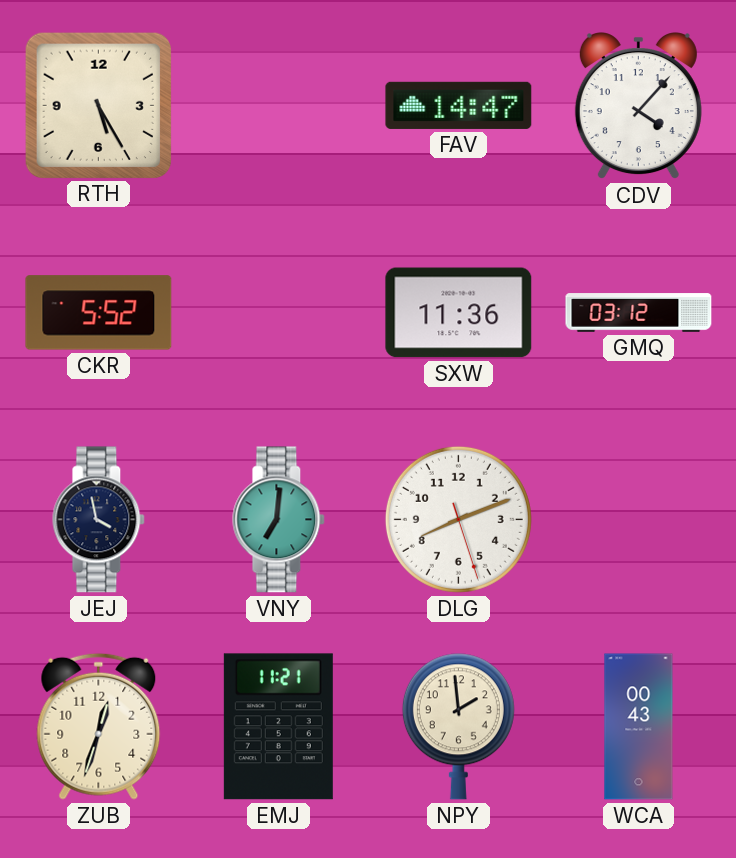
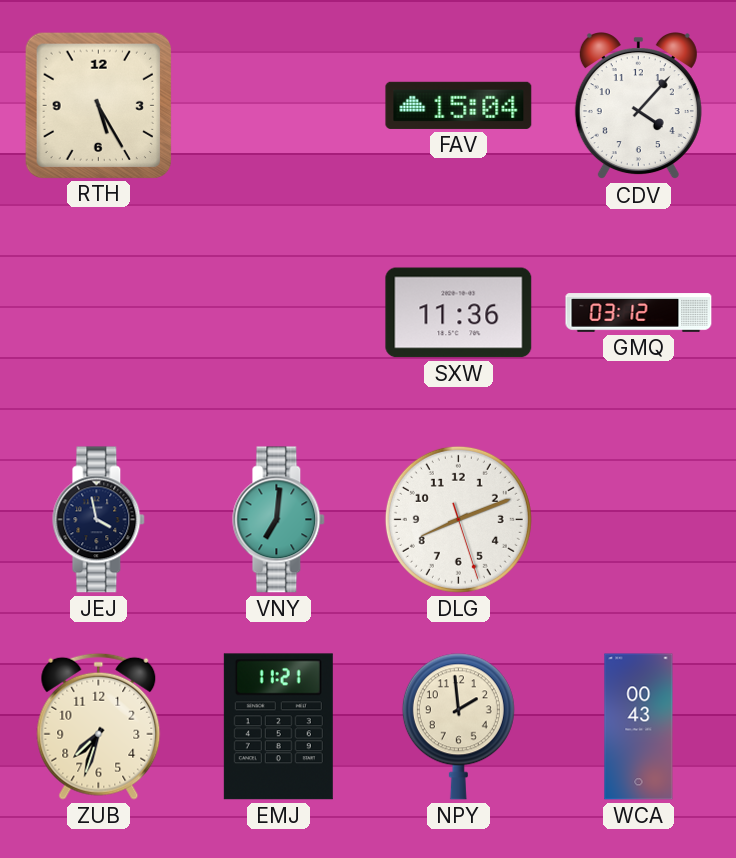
FAV: 14:47 -> 15:04 (459, 105)
CKR: 5:52 -> none (99, 313)
ZUB: 12:33 -> 7:33 (99, 726)
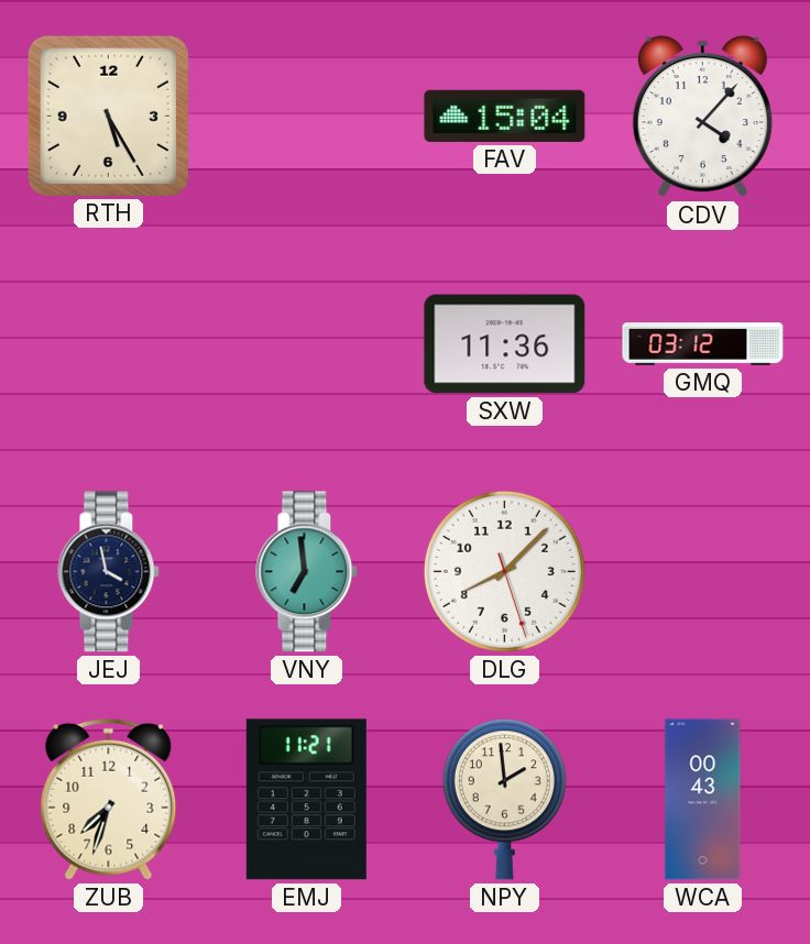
VNY: 7:01 -> 6:59 (307, 572)
DLG: 8:11 -> 8:07 (504, 571)
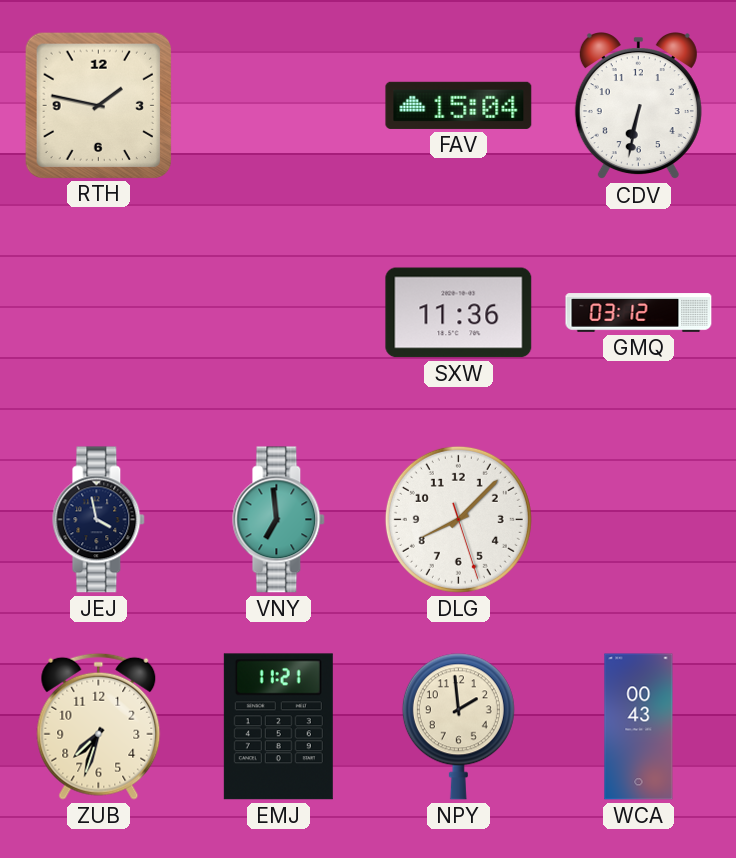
RTH: 5:25 -> 1:47 (98, 105)
CDV: 4:07 -> 6:32 (638, 106)
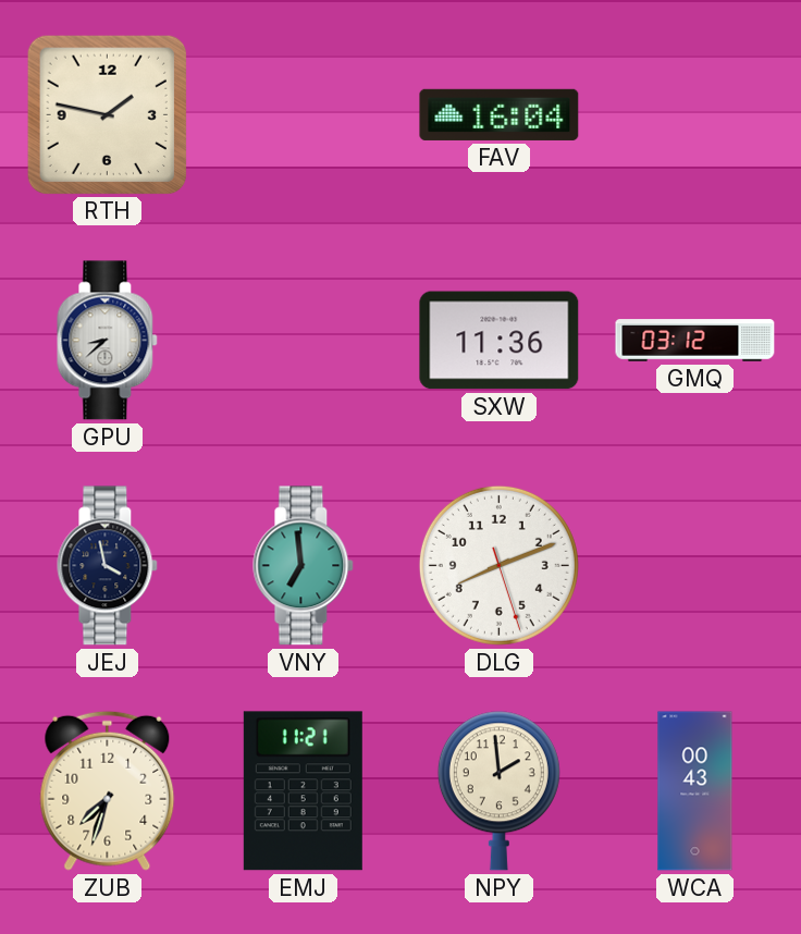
FAV: 15:04 -> 16:04 (500, 114)
CDV: 6:32 -> none (638, 106)
GPU: none -> 8:38 (108, 341)
DLG: 8:07 -> 8:11 (498, 565)
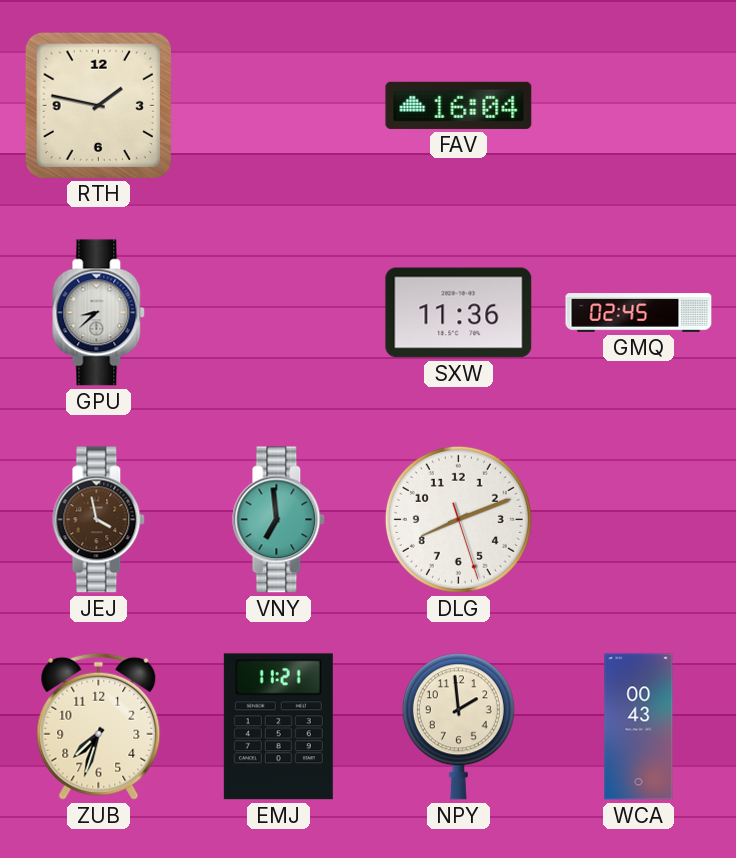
GMQ: 03:12 -> 02:45 (639, 313)
JEJ dial: navy -> brown (99, 520)
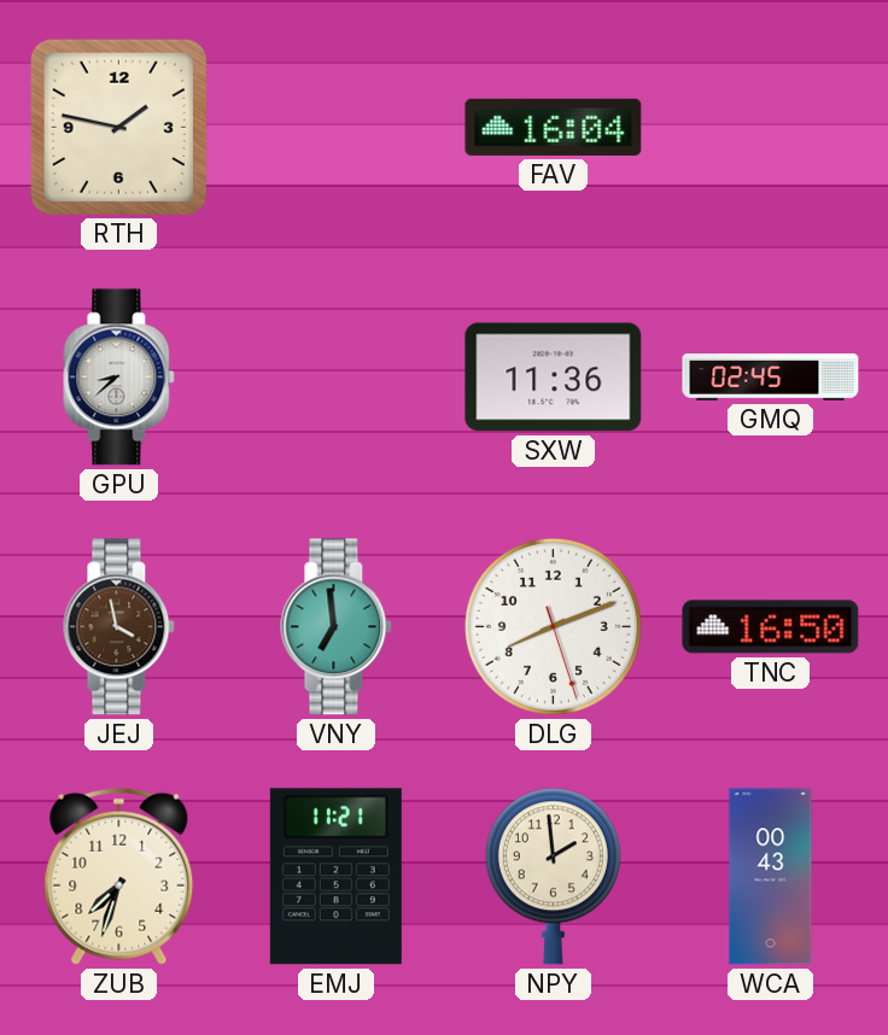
TNC: none -> 16:50 (771, 627)
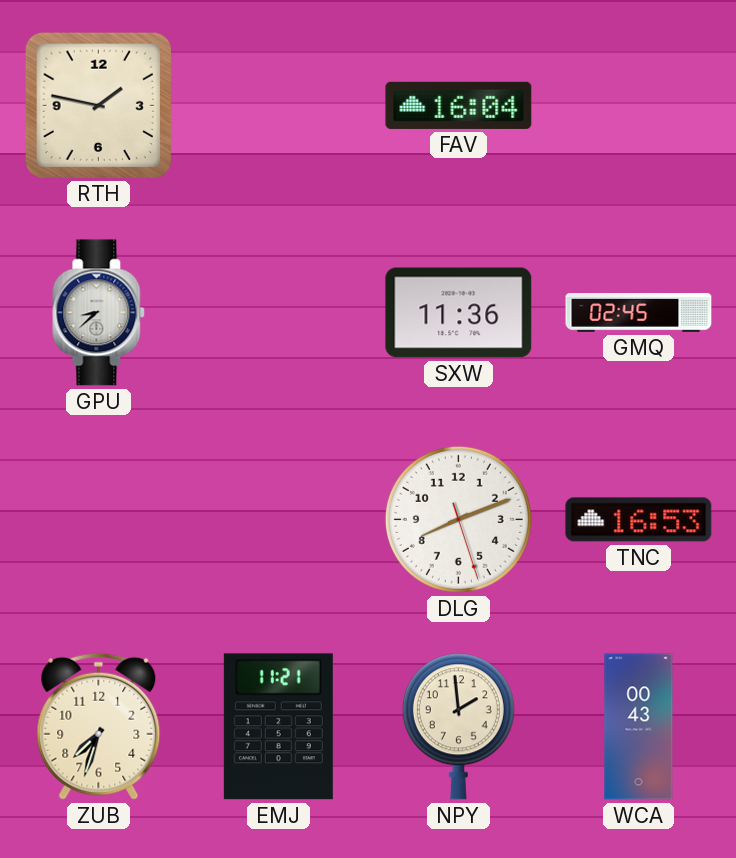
JEJ: 3:58 -> none (119, 627)
VNY: 6:59 -> none (337, 627)
TNC: 16:50 -> 16:53 (639, 520)
